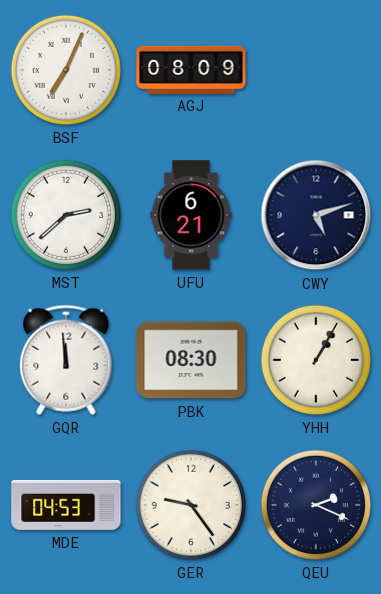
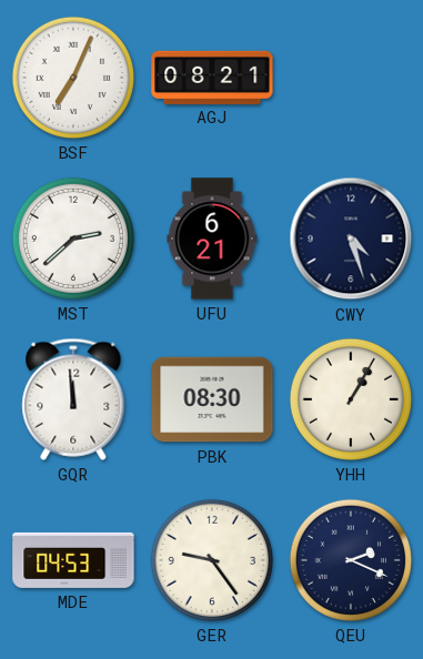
AGJ: 08:09 -> 08:21 (212, 77)
CWY: 5:12 -> 4:27 (351, 239)
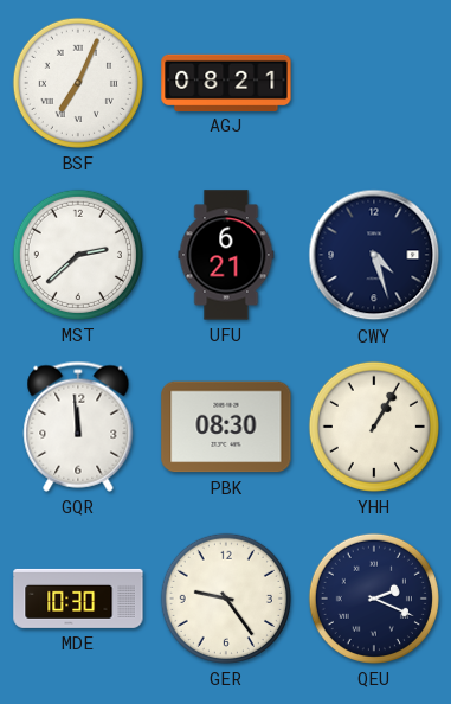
MDE: 04:53 -> 10:30 (78, 599)
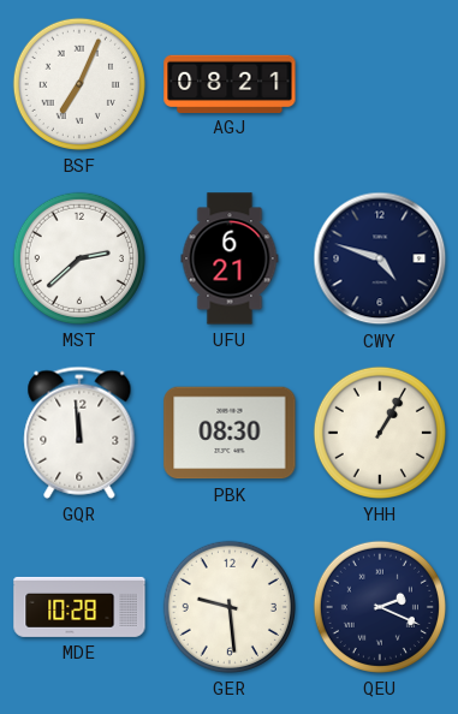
CWY: 4:27 -> 4:48 (380, 258)
MDE: 10:30 -> 10:28 (79, 607)
GER: 9:24 -> 9:29 (230, 607)
